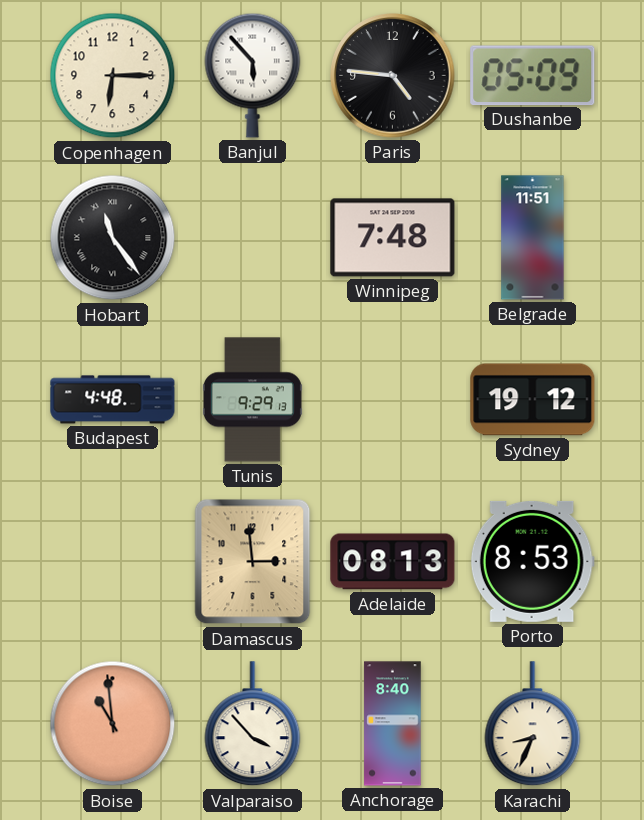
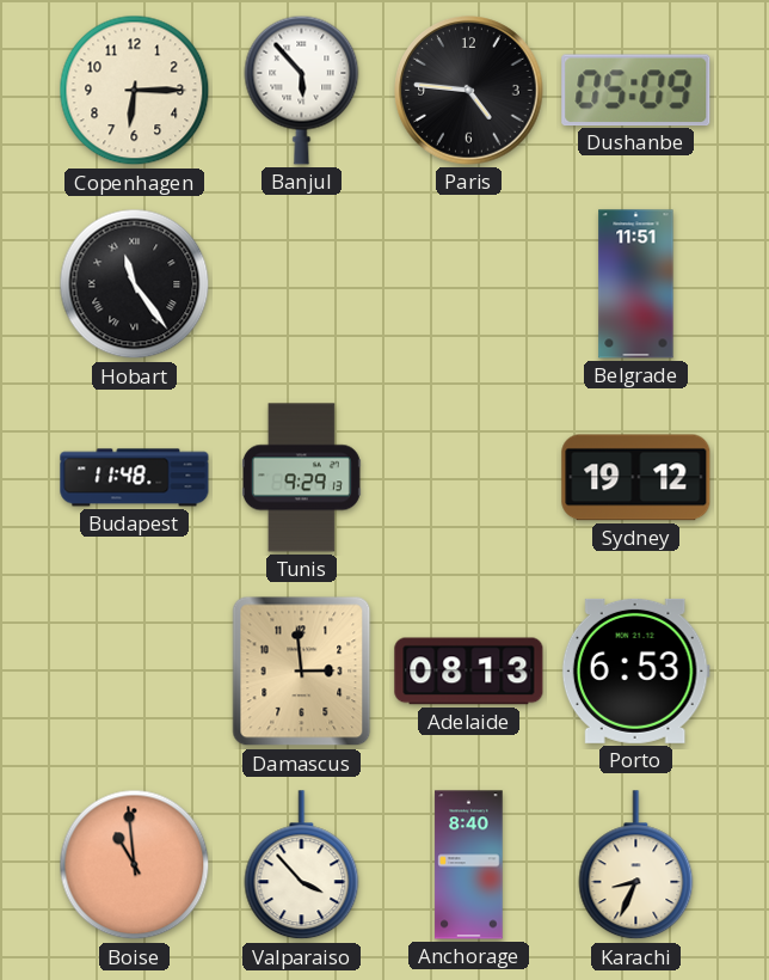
Winnipeg: 7:48 -> none (393, 238)
Budapest: 4:48 -> 11:48 (135, 478)
Porto: 8:53 -> 6:53 (635, 670)
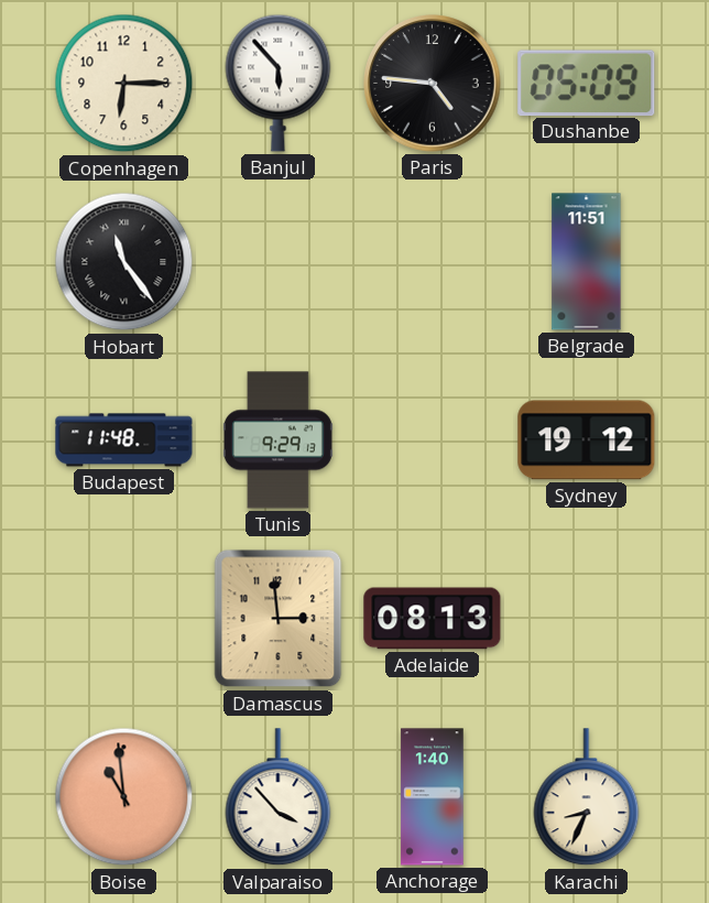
Porto: 6:53 -> none (635, 670)
Anchorage: 8:40 -> 1:40 (433, 797)
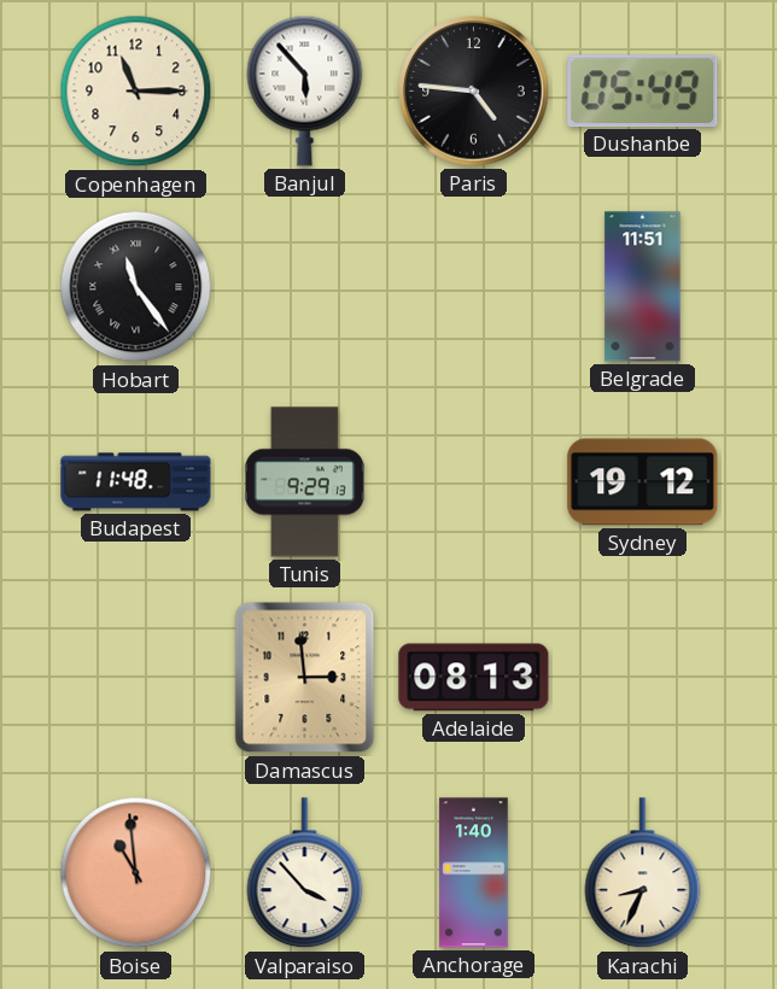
Copenhagen: 6:15 -> 11:15 (136, 92)
Dushanbe: 05:09 -> 05:49 (643, 90)
